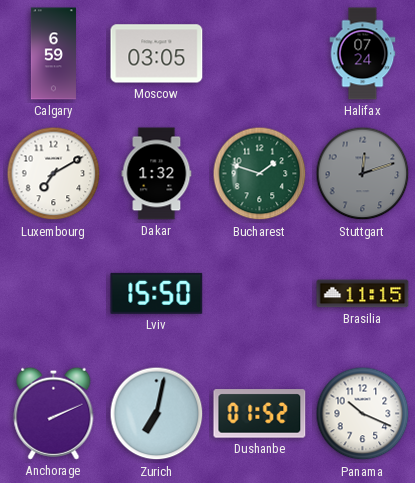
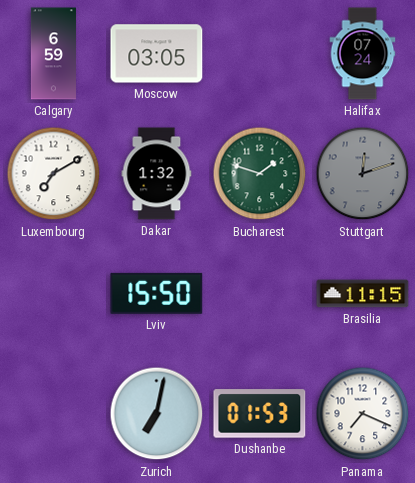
Anchorage: 2:11 -> none (54, 413)
Dushanbe: 01:52 -> 01:53 (260, 414)
Panama: 10:19 -> 7:19 (363, 414)
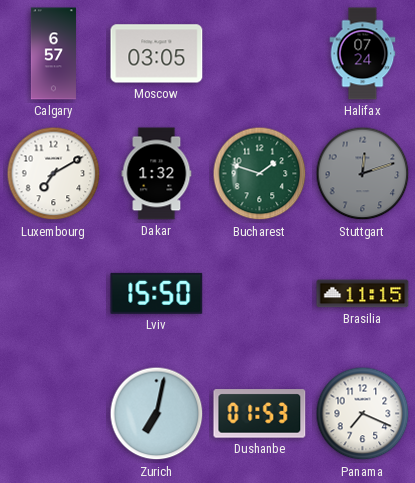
Calgary: 6:59 -> 6:57 (53, 54)
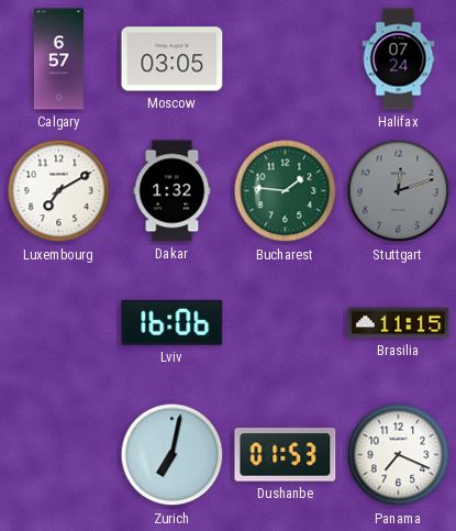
Bucharest: 1:48 -> 1:46 (286, 191)
Lviv: 15:50 -> 16:06 (173, 322)
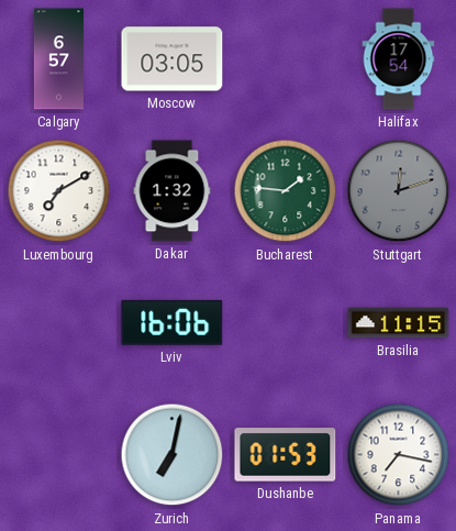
Halifax: 07:24 -> 17:54 (399, 59)
Panama: 7:19 -> 7:17 (399, 455)
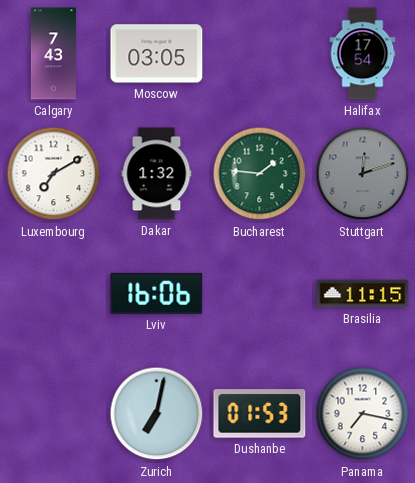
Calgary: 6:57 -> 7:43 (53, 54)
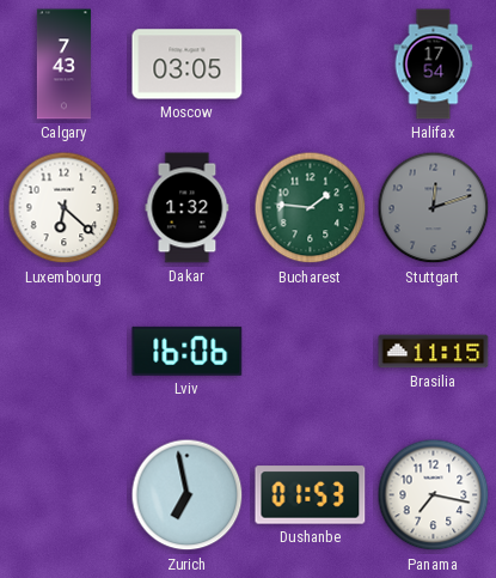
Luxembourg: 7:10 -> 6:22 (65, 208)
Zurich: 7:02 -> 6:58 (188, 495)
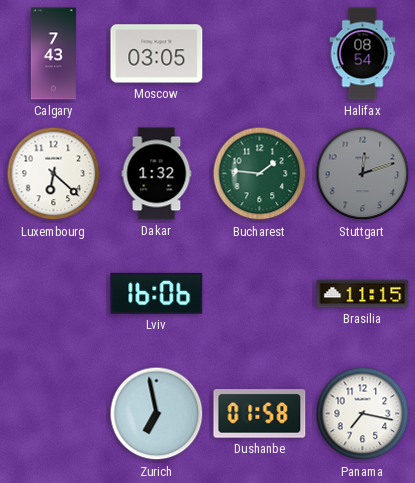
Halifax: 17:54 -> 08:54 (363, 54)
Dushanbe: 01:53 -> 01:58 (260, 414)
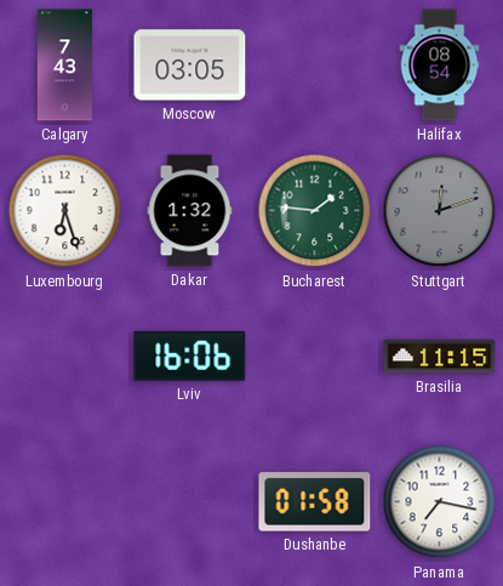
Luxembourg: 6:22 -> 6:27 (65, 211)
Zurich: 6:58 -> none (157, 414)
